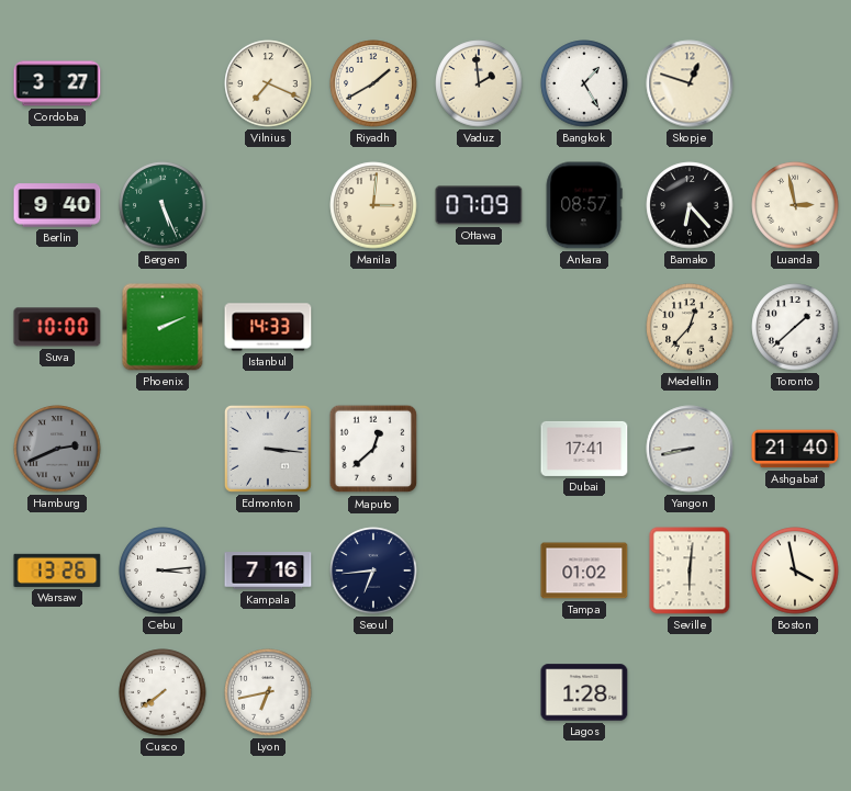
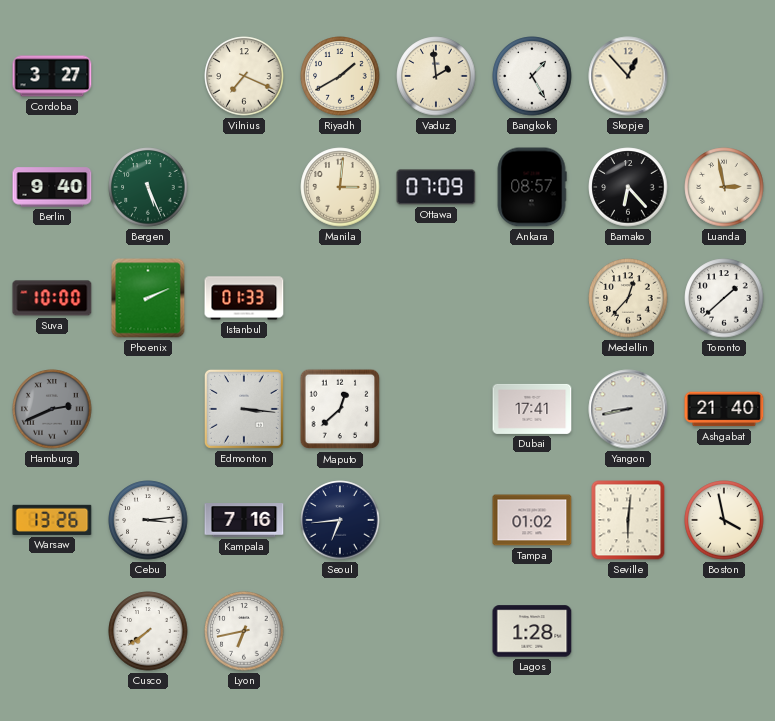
Skopje: 12:48 -> 12:53 (628, 76)
Istanbul: 14:33 -> 01:33 (244, 298)
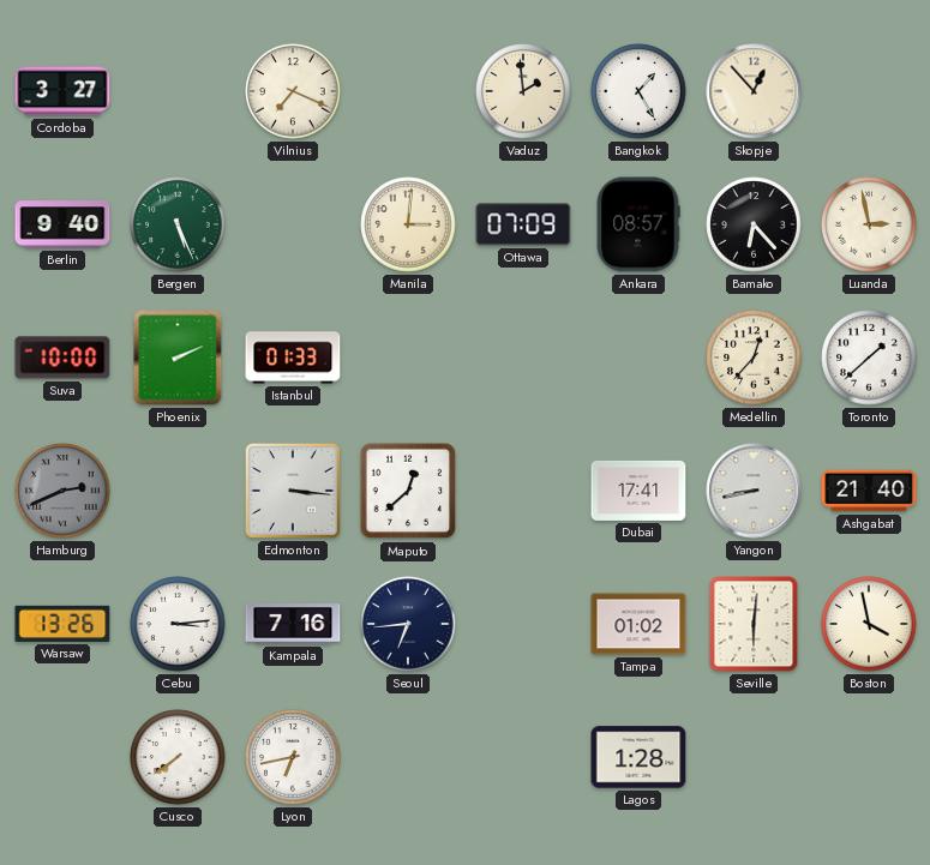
Riyadh: 1:40 -> none (340, 76)
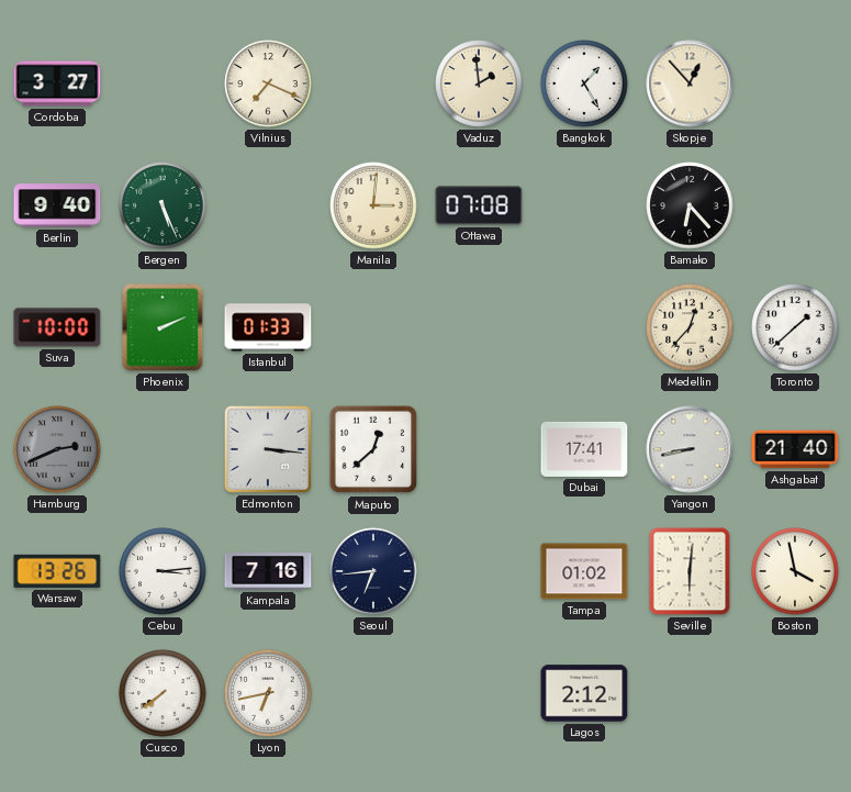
Ottawa: 07:09 -> 07:08 (479, 205)
Ankara: 08:57 -> none (638, 224)
Luanda: 2:58 -> none (869, 224)
Lagos: 1:28 -> 2:12 (584, 693)
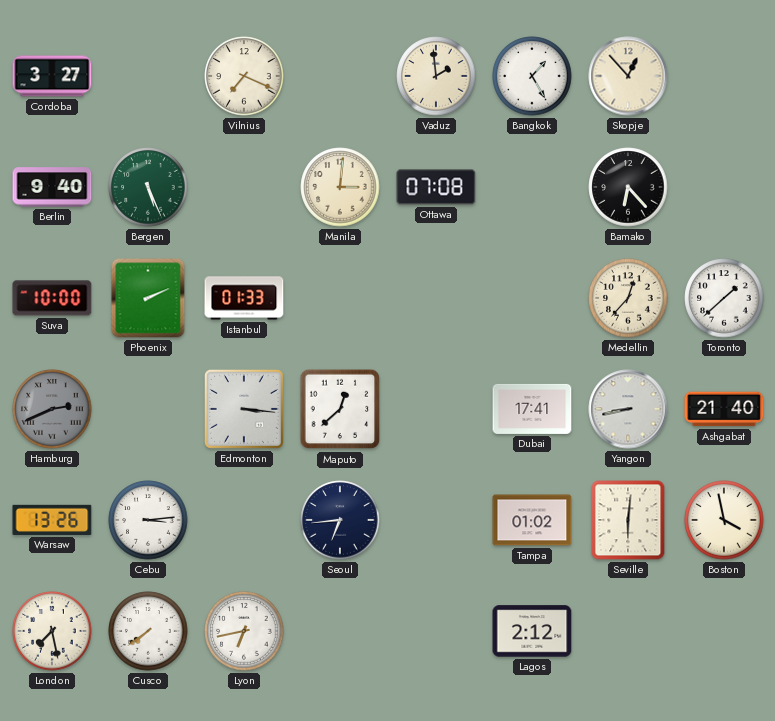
Kampala: 7:16 -> none (268, 571)
London: none -> 7:28 (52, 631)
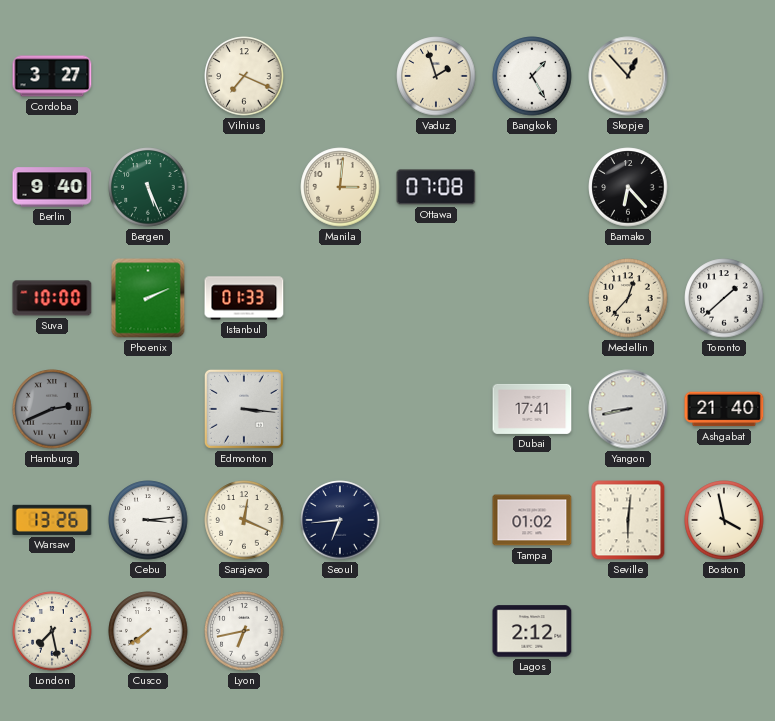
Vaduz: 1:59 -> 1:57 (436, 76)
Maputo: 12:38 -> none (340, 409)
Sarajevo: none -> 12:19 (244, 520)
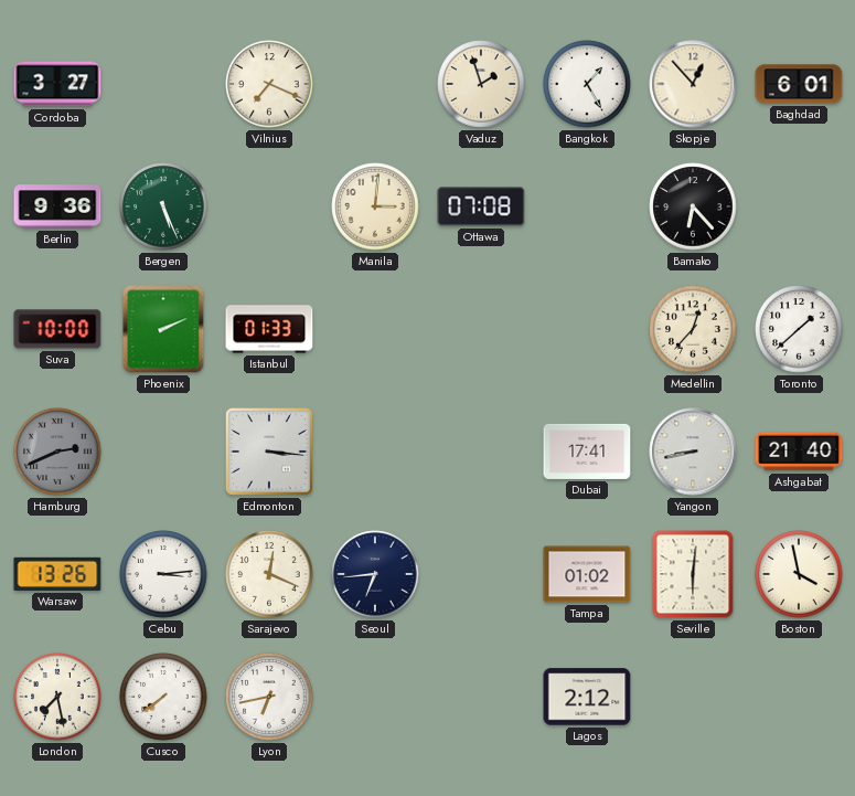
Baghdad: none -> 6:01 (799, 84)
Berlin: 9:40 -> 9:36 (57, 206)
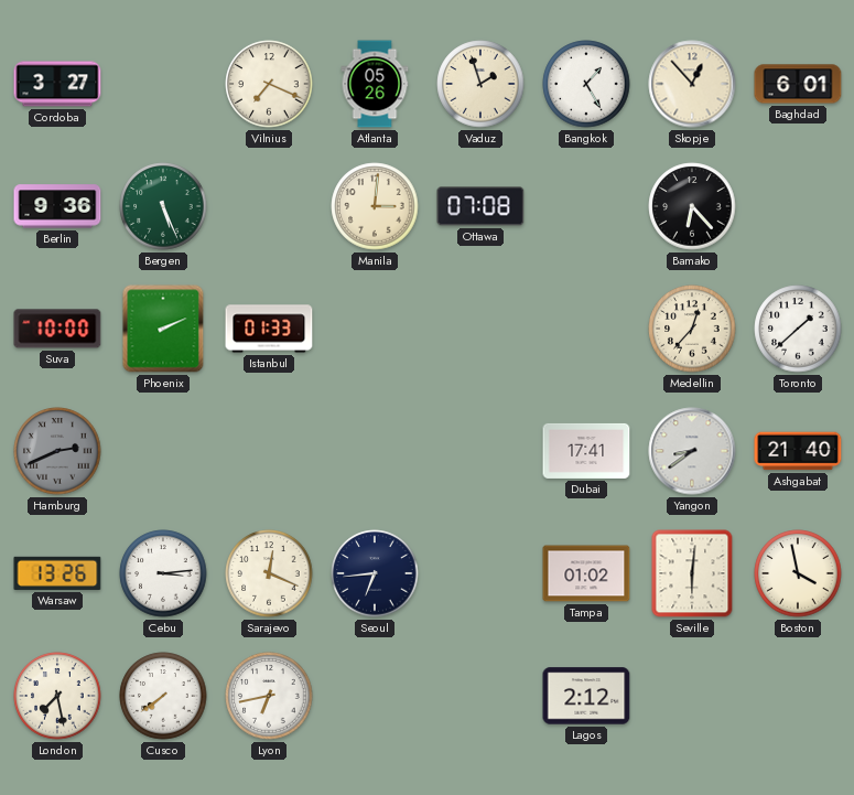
Atlanta: none -> 05:26 (375, 84)
Edmonton: 3:16 -> none (269, 452)
Yangon: 8:43 -> 8:39 (692, 451)
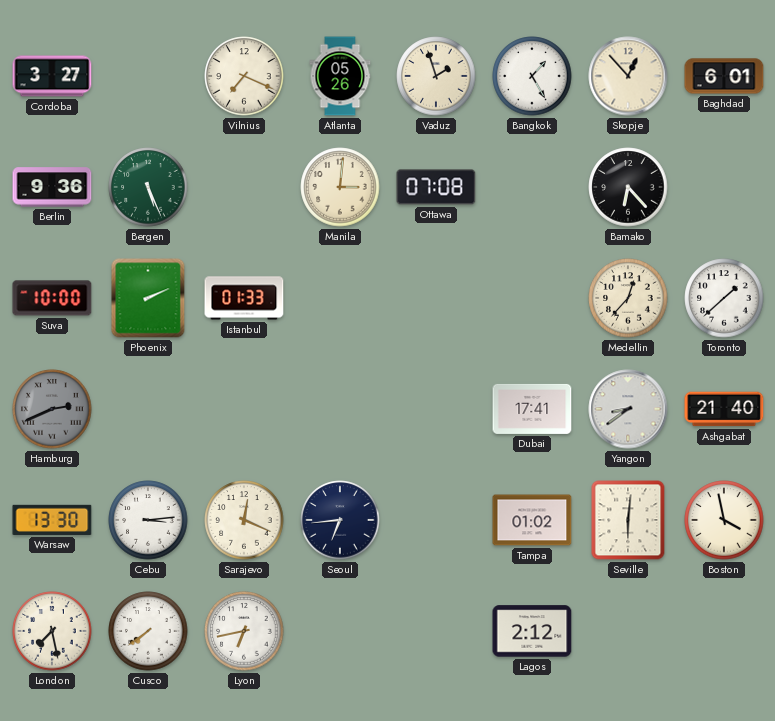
Warsaw: 13:26 -> 13:30 (52, 520)
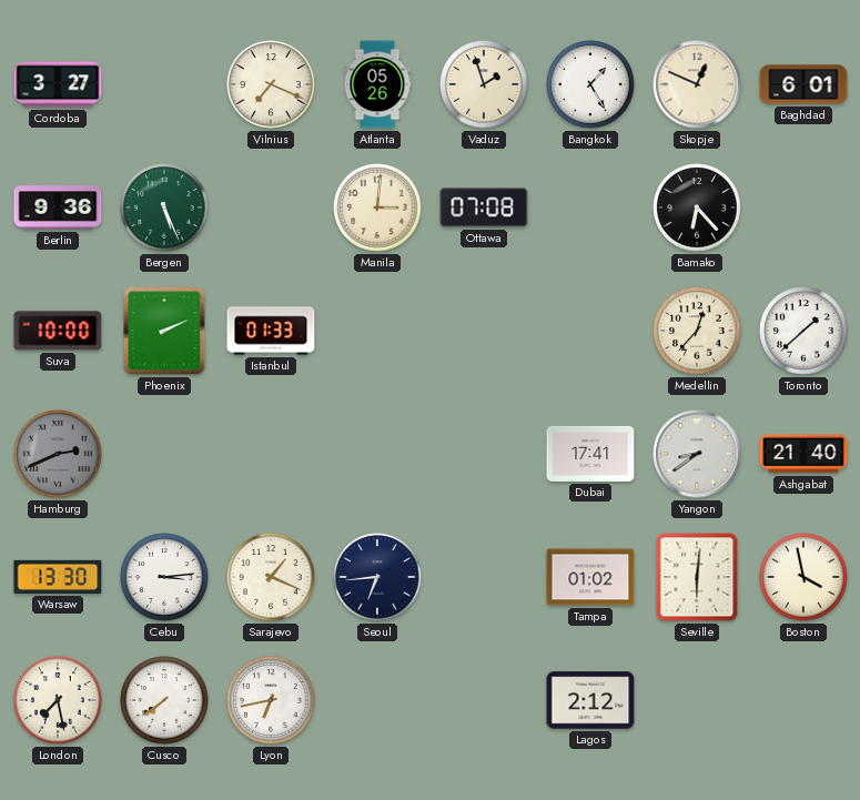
Skopje: 12:53 -> 12:49 (697, 84)
Sarajevo: 12:19 -> 1:19 (271, 577)
